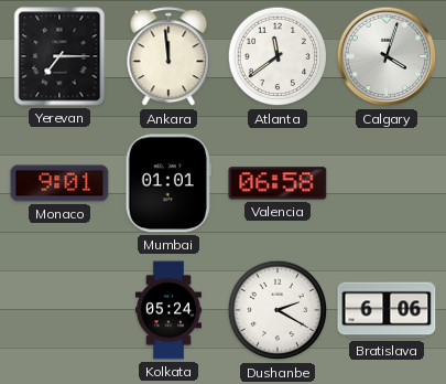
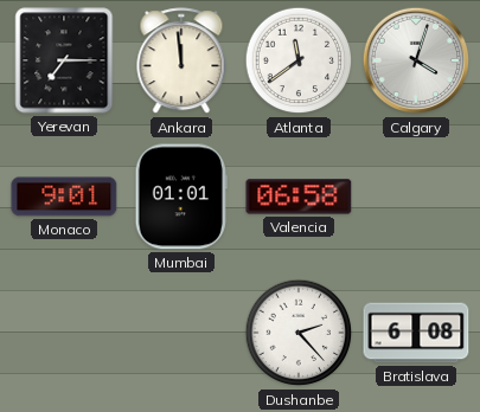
Kolkata: 05:24 -> none (168, 310)
Dushanbe: 2:20 -> 2:23 (299, 333)
Bratislava: 6:06 -> 6:08 (416, 333)
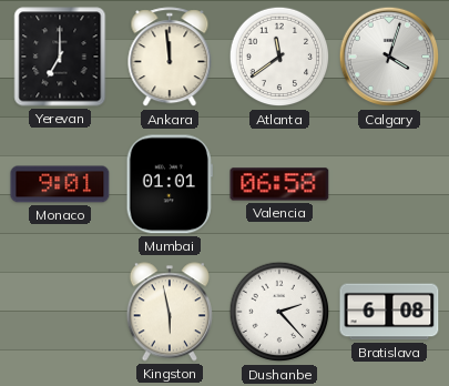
Yerevan: 7:15 -> 7:00 (60, 57)
Kingston: none -> 5:58 (170, 312)
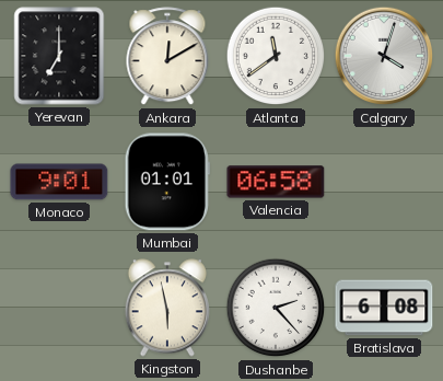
Ankara: 11:59 -> 12:10 (167, 57)
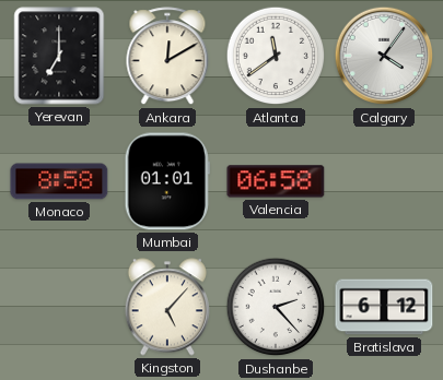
Calgary: 4:03 -> 4:06 (384, 56)
Monaco: 9:01 -> 8:58 (59, 181)
Kingston: 5:58 -> 5:07 (167, 307)
Bratislava: 6:08 -> 6:12 (384, 307)
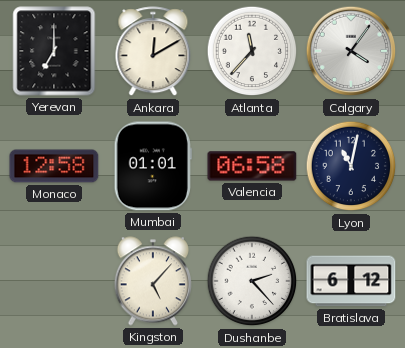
Atlanta: 11:39 -> 11:37 (252, 51)
Monaco: 8:58 -> 12:58 (54, 166)
Lyon: none -> 11:02 (351, 166)
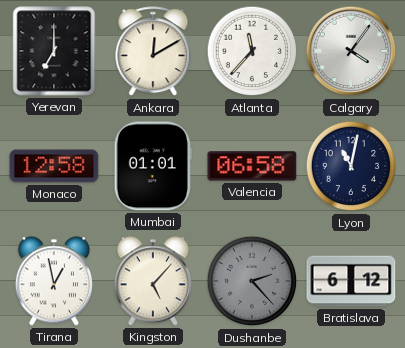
Tirana: none -> 12:58 (54, 281)
Dushanbe dial: white -> grey (252, 281)
